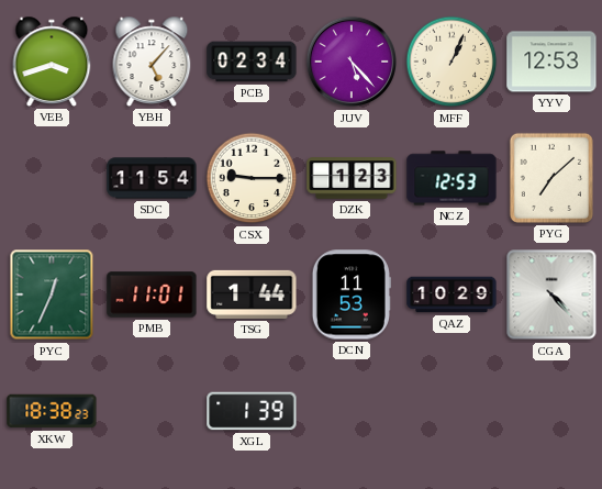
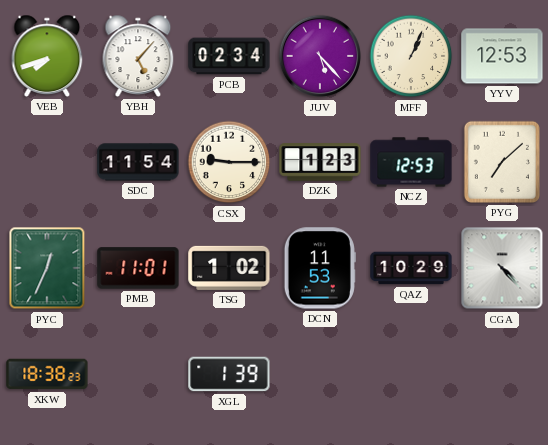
VEB: 3:42 -> 7:42 (47, 56)
TSG: 1:44 -> 1:02 (229, 268)
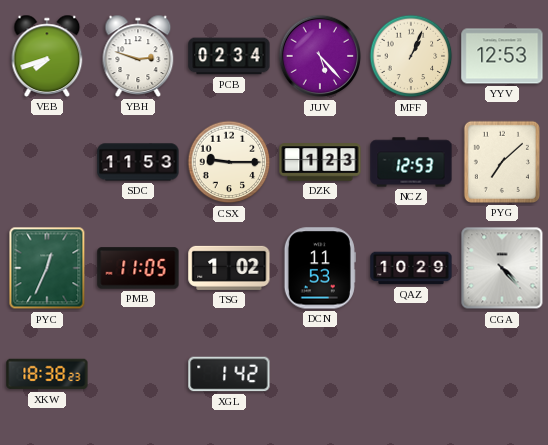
YBH: 5:07 -> 2:48 (138, 56)
SDC: 11:54 -> 11:53 (138, 162)
PMB: 11:01 -> 11:05 (138, 268)
XGL: 1:39 -> 1:42 (229, 374)
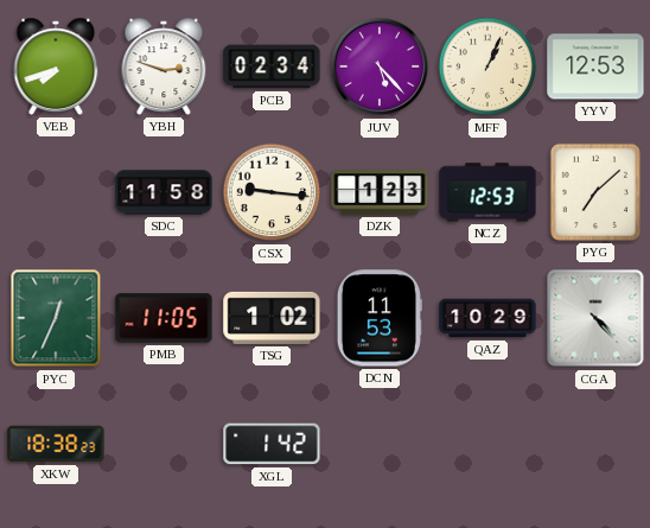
SDC: 11:53 -> 11:58 (164, 192)
CSX: 9:15 -> 9:16 (272, 192)
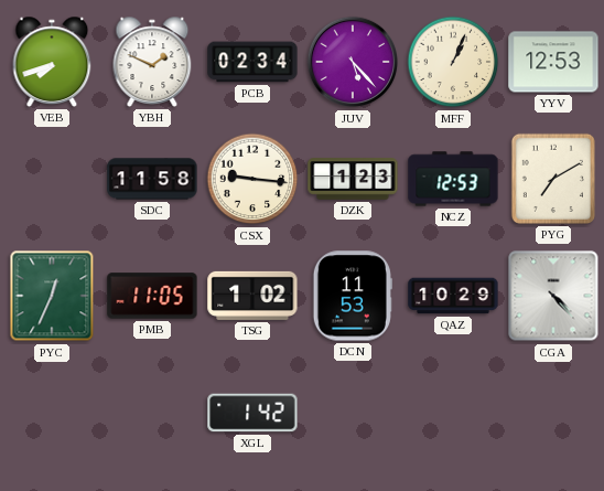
YBH: 2:48 -> 1:49 (152, 62)
PYG: 7:08 -> 7:10 (553, 179)
XKW: 18:38 -> none (56, 444)
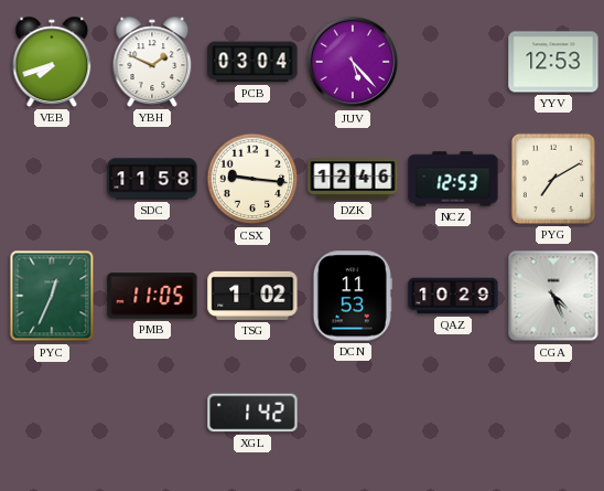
PCB: 02:34 -> 03:04 (252, 62)
MFF: 1:04 -> none (453, 62)
DZK: 1:23 -> 12:46 (353, 179)
CGA: 4:23 -> 4:26 (553, 296)
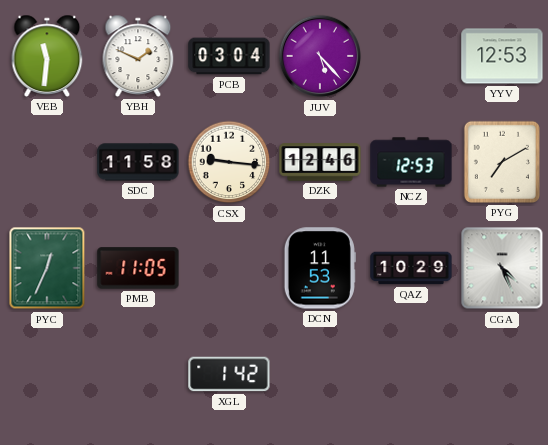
VEB: 7:42 -> 11:31 (47, 56)
TSG: 1:02 -> none (252, 296)
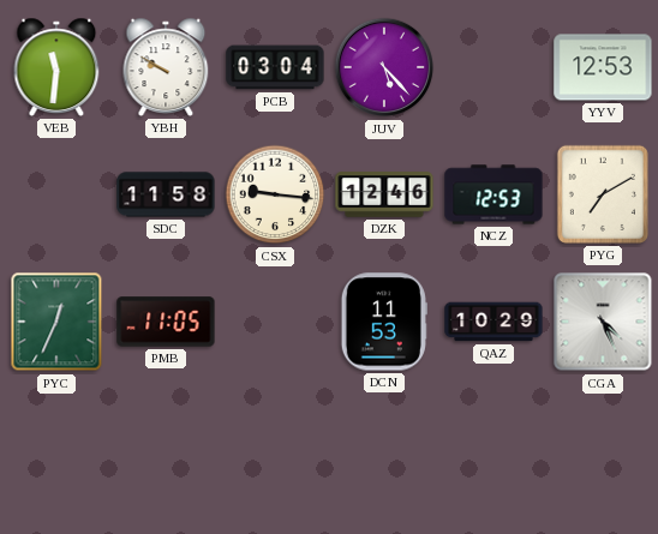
YBH: 1:49 -> 9:50 (166, 67)
XGL: 1:42 -> none (229, 374)
